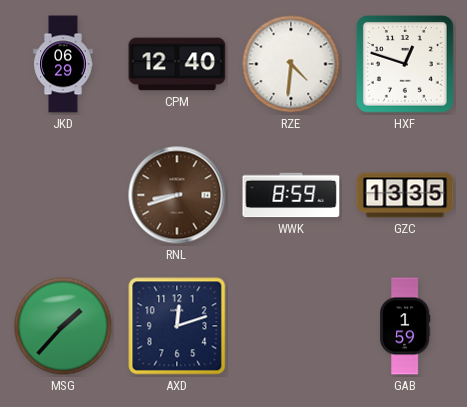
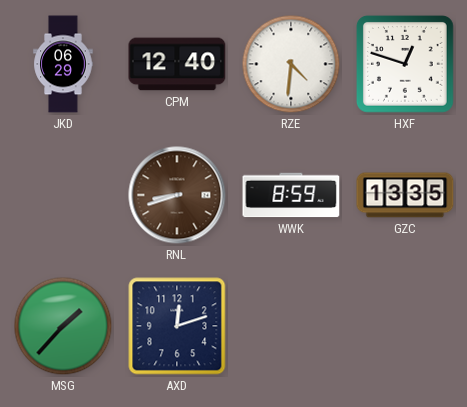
GAB: 1:59 -> none (405, 326)
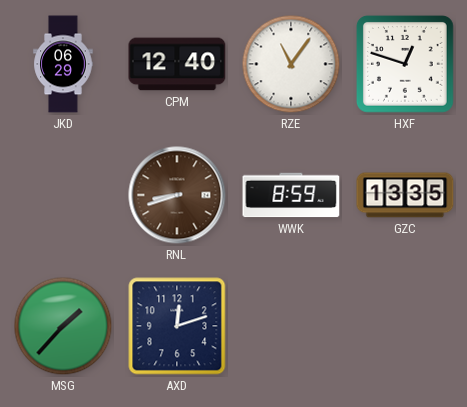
RZE: 4:31 -> 11:06 (291, 64)
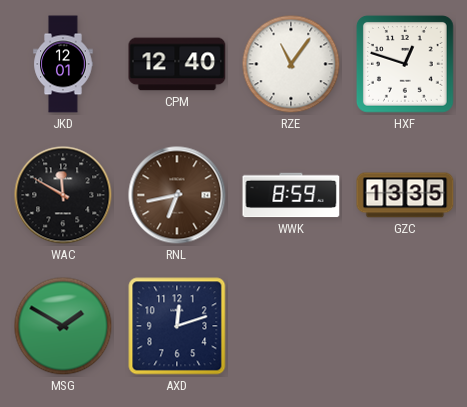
JKD: 06:29 -> 12:01 (63, 64)
WAC: none -> 11:50 (63, 195)
RNL: 8:42 -> 6:43 (177, 195)
MSG: 1:37 -> 1:50 (63, 326)
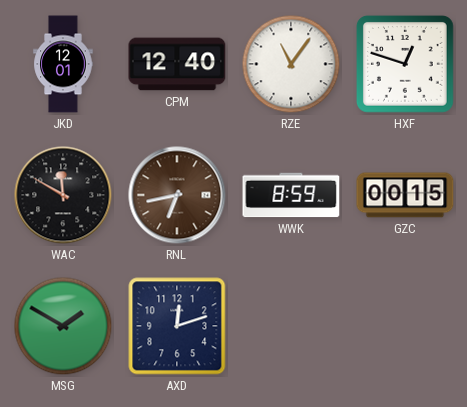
GZC: 13:35 -> 00:15 (405, 195)
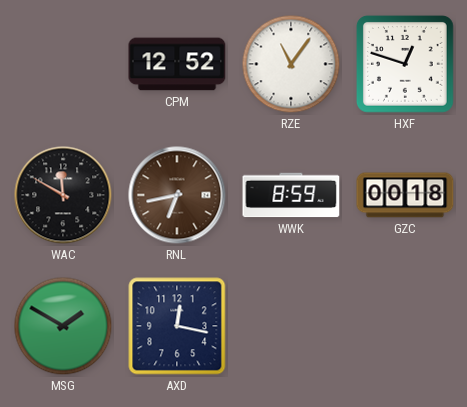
JKD: 12:01 -> none (63, 64)
CPM: 12:40 -> 12:52 (177, 64)
GZC: 00:15 -> 00:18 (405, 195)
AXD: 12:12 -> 12:17 (177, 326)
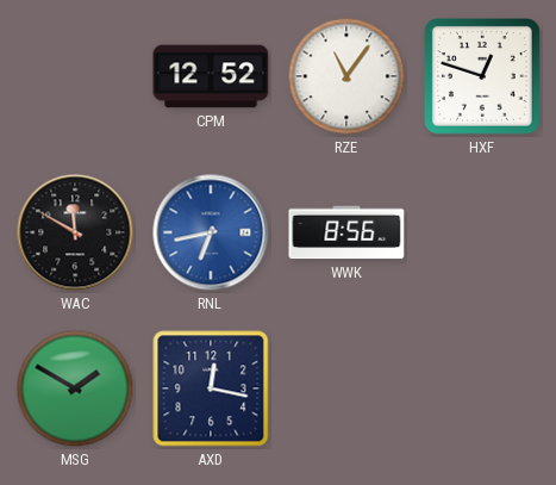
RNL dial: brown -> blue (211, 232)
WWK: 8:59 -> 8:56 (346, 232)
GZC: 00:18 -> none (405, 195)
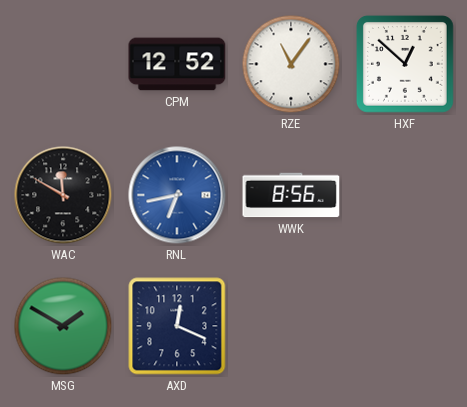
HXF: 12:48 -> 12:52 (405, 64)
AXD: 12:17 -> 12:19 (177, 326)
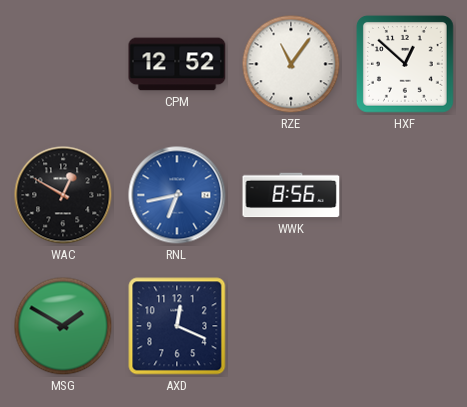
WAC: 11:50 -> 12:50 (63, 195)
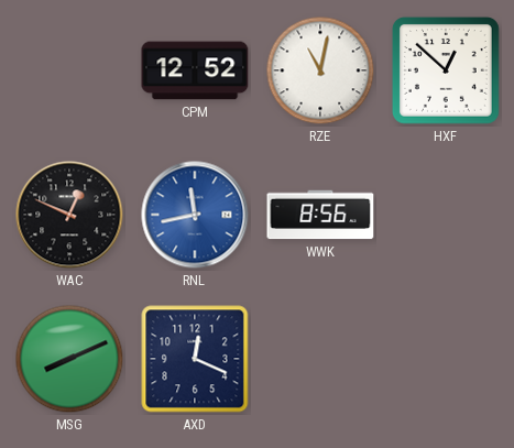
RZE: 11:06 -> 11:02 (320, 70)
WAC: 12:50 -> 12:49 (69, 215)
RNL: 6:43 -> 11:43 (195, 215)
MSG: 1:50 -> 8:11 (69, 359)
